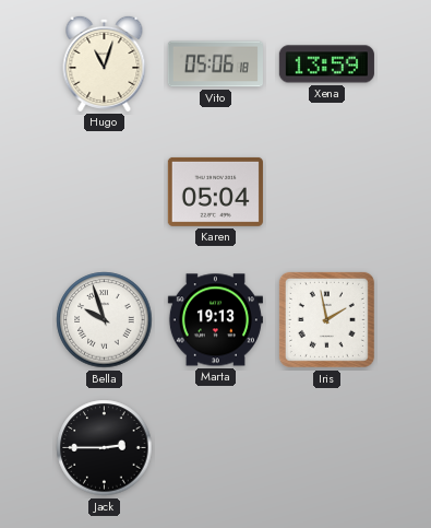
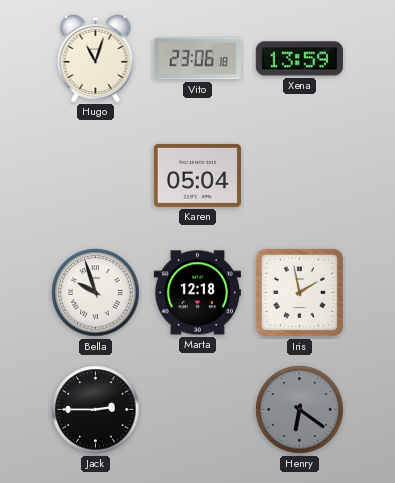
Vito: 05:06 -> 23:06 (197, 59)
Marta: 19:13 -> 12:18 (197, 293)
Henry: none -> 6:21 (300, 410)
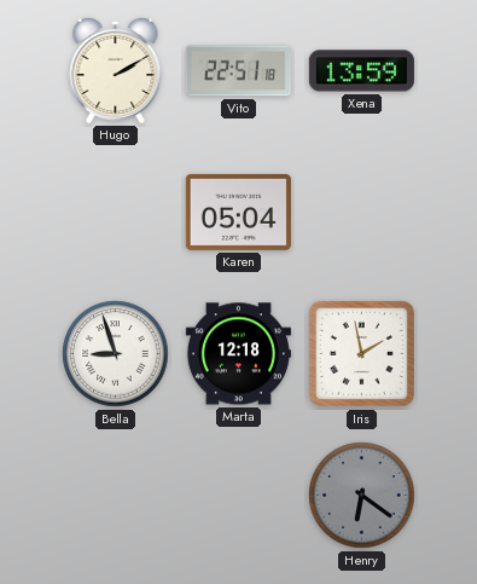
Hugo: 11:03 -> 2:10 (116, 70)
Vito: 23:06 -> 22:51 (238, 71)
Bella: 9:57 -> 8:57 (116, 354)
Jack: 2:45 -> none (96, 410)
